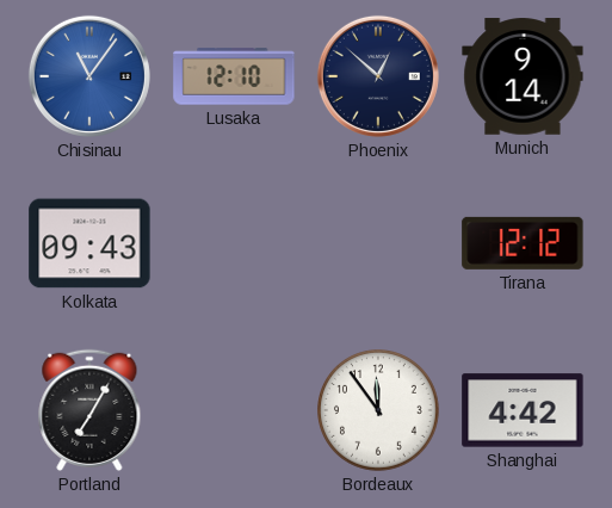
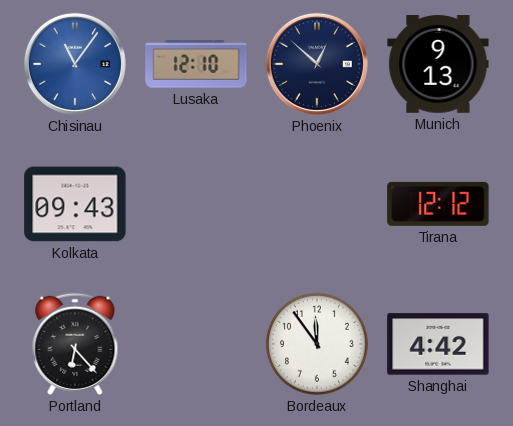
Munich: 9:14 -> 9:13 (438, 64)
Portland: 7:05 -> 6:23 (75, 344)
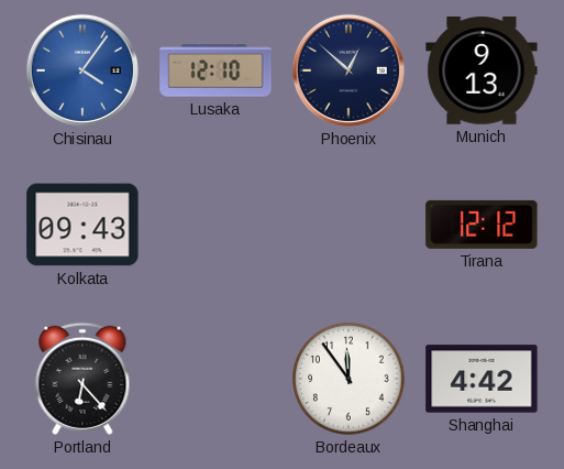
Chisinau: 11:06 -> 4:06 (82, 70)
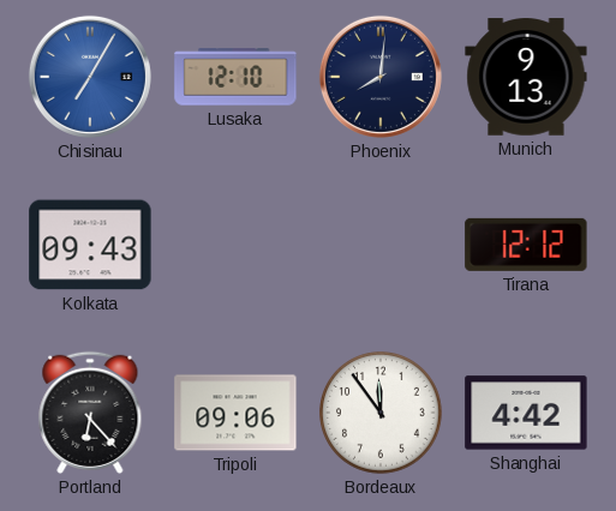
Chisinau: 4:06 -> 7:05 (90, 77)
Phoenix: 12:52 -> 8:01 (381, 77)
Tripoli: none -> 09:06 (235, 413)
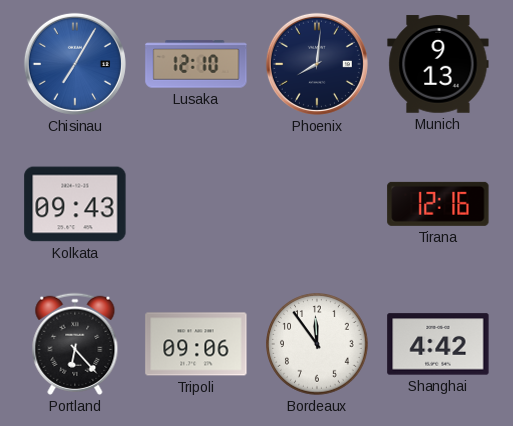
Tirana: 12:12 -> 12:16 (438, 204)
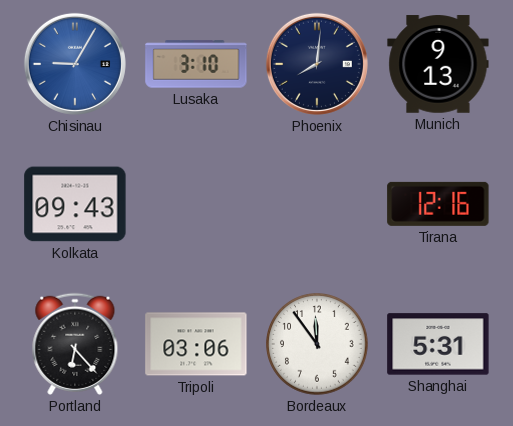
Chisinau: 7:05 -> 9:05 (75, 64)
Lusaka: 12:10 -> 3:10 (196, 64)
Tripoli: 09:06 -> 03:06 (196, 344)
Shanghai: 4:42 -> 5:31 (438, 344)
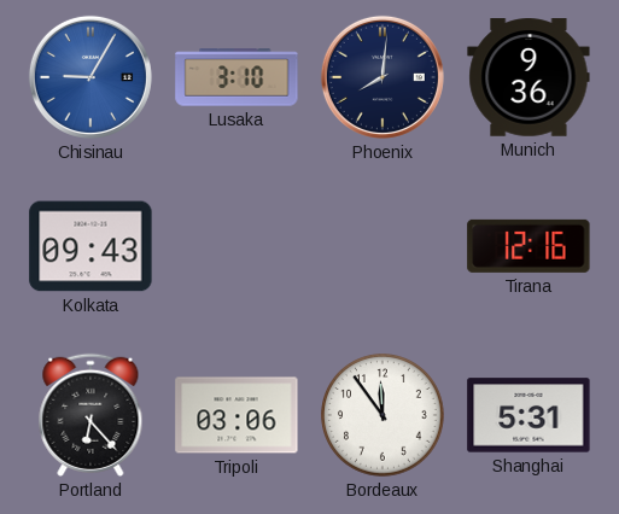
Munich: 9:13 -> 9:36 (529, 77)
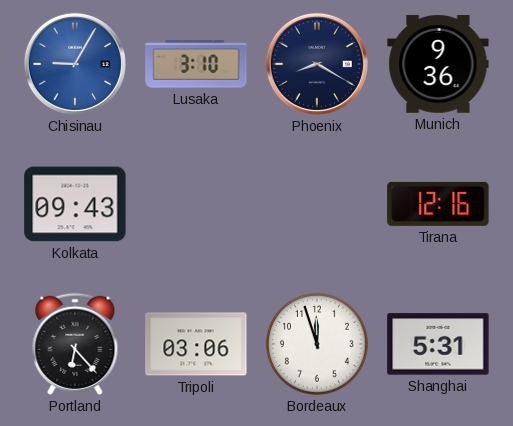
Phoenix: 8:01 -> 8:20 (317, 64)
Bordeaux: 11:54 -> 11:57 (318, 345)
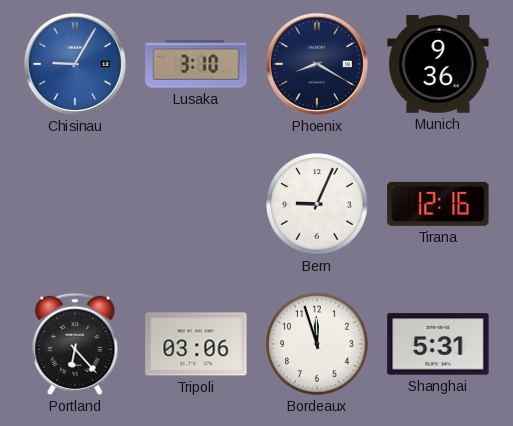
Kolkata: 09:43 -> none (75, 204)
Bern: none -> 9:04 (318, 205)
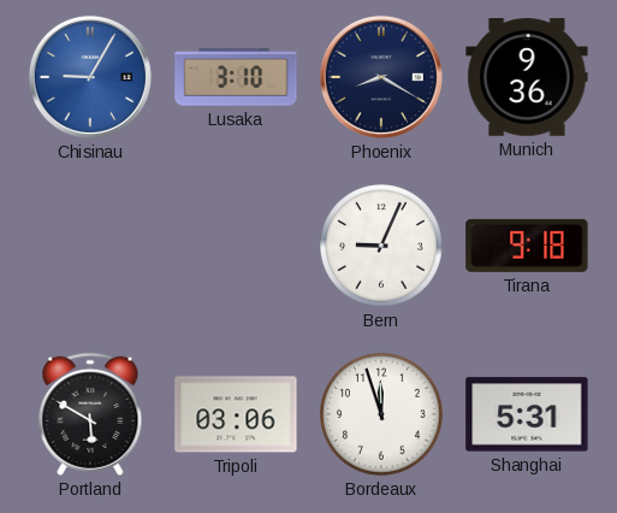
Tirana: 12:16 -> 9:18 (527, 246)
Portland: 6:23 -> 5:50 (90, 414)
